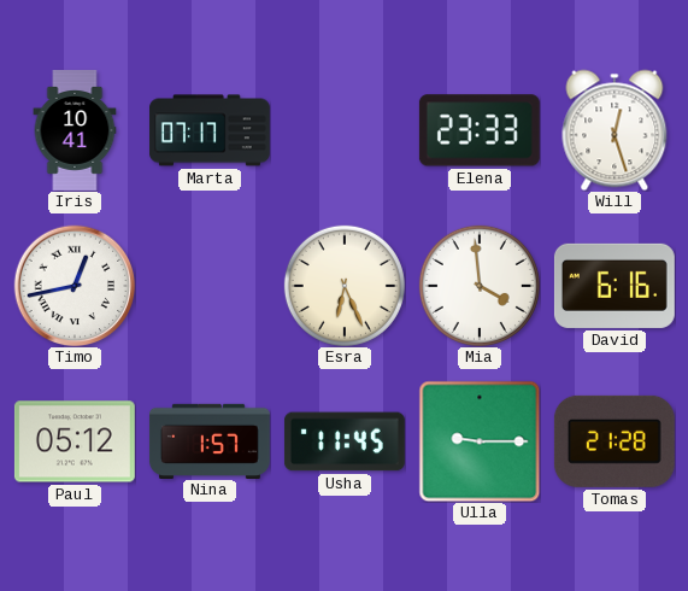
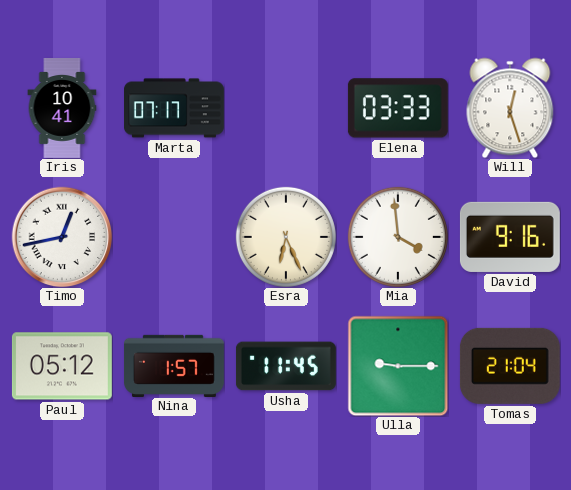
Elena: 23:33 -> 03:33 (398, 108)
David: 6:16 -> 9:16 (510, 237)
Tomas: 21:28 -> 21:04 (510, 366)
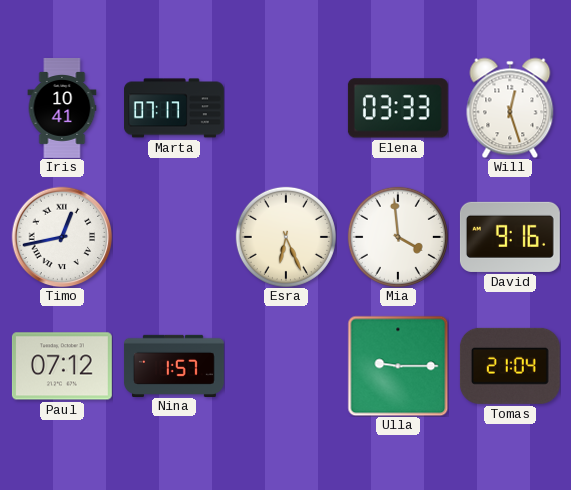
Paul: 05:12 -> 07:12 (62, 366)
Usha: 11:45 -> none (286, 366)
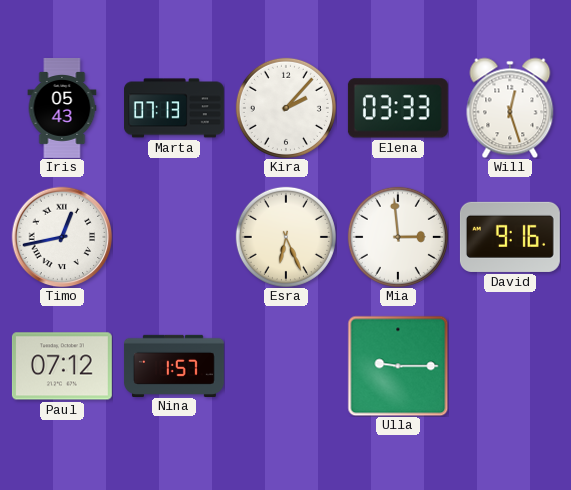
Iris: 10:41 -> 05:43 (62, 109)
Marta: 07:17 -> 07:13 (175, 108)
Kira: none -> 2:07 (286, 108)
Mia: 3:59 -> 2:59 (398, 237)
Tomas: 21:04 -> none (510, 366)
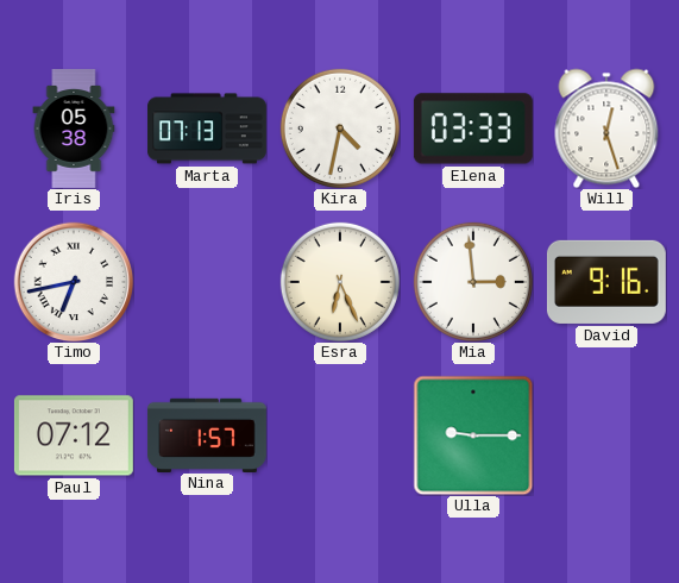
Iris: 05:43 -> 05:38 (74, 130)
Kira: 2:07 -> 4:32 (340, 128)
Timo: 12:43 -> 6:43 (74, 282)
